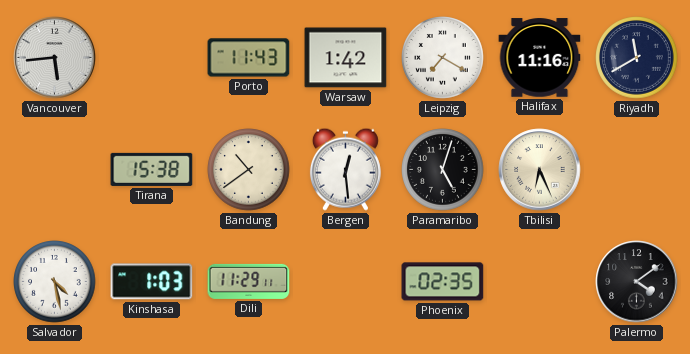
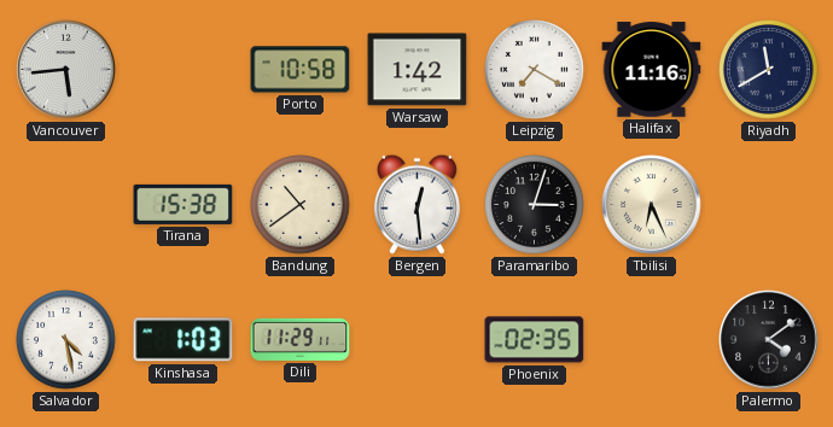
Porto: 11:43 -> 10:58 (301, 70)
Paramaribo: 5:03 -> 3:03 (535, 205)
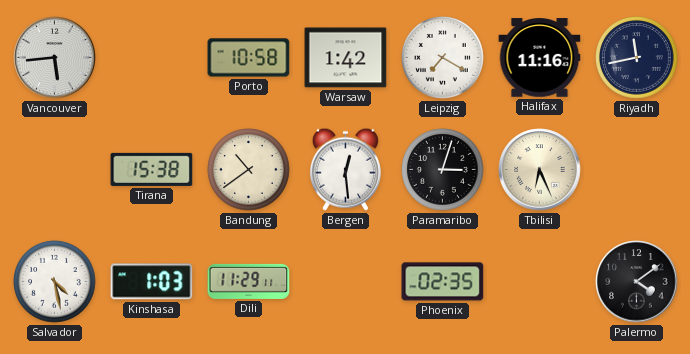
Riyadh: 11:40 -> 11:43 (637, 58)
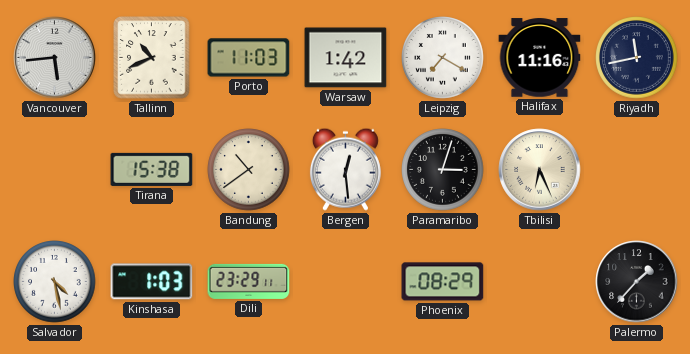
Tallinn: none -> 10:41 (152, 58)
Porto: 10:58 -> 11:03 (249, 58)
Dili: 11:29 -> 23:29 (249, 281)
Phoenix: 02:35 -> 08:29 (443, 282)
Palermo: 4:09 -> 1:37 (637, 282)
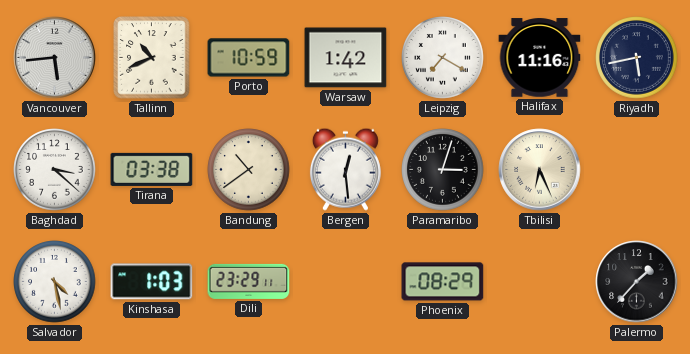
Porto: 11:03 -> 10:59 (249, 58)
Riyadh: 11:43 -> 5:43 (637, 58)
Baghdad: none -> 3:22 (55, 170)
Tirana: 15:38 -> 03:38 (152, 169)
